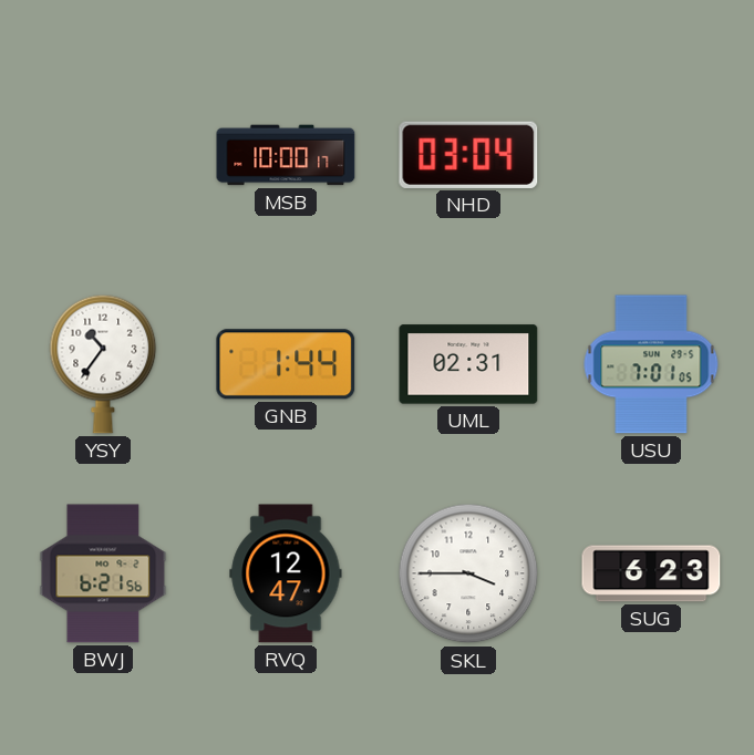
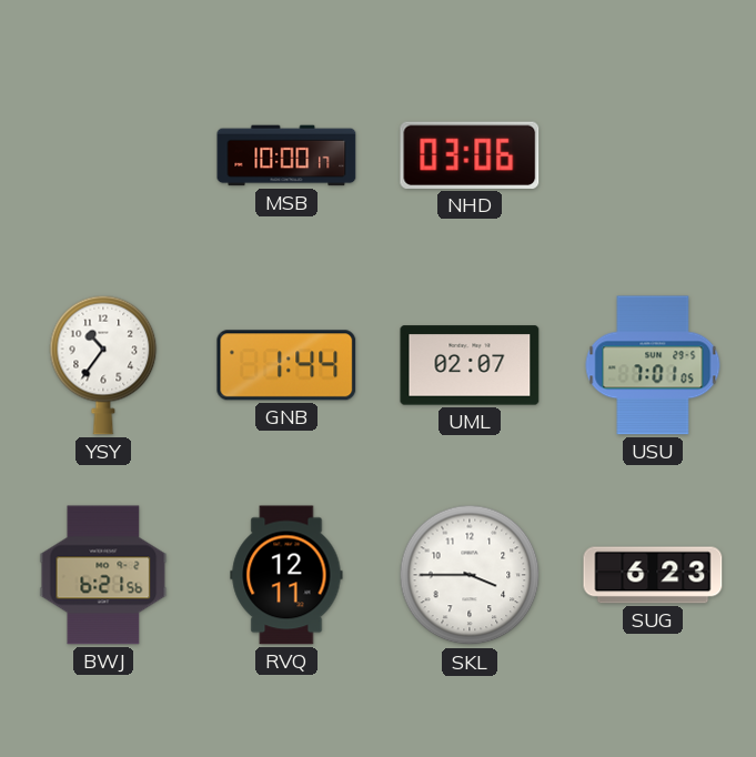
NHD: 03:04 -> 03:06 (470, 155)
UML: 02:31 -> 02:07 (470, 365)
RVQ: 12:47 -> 12:11 (286, 575)
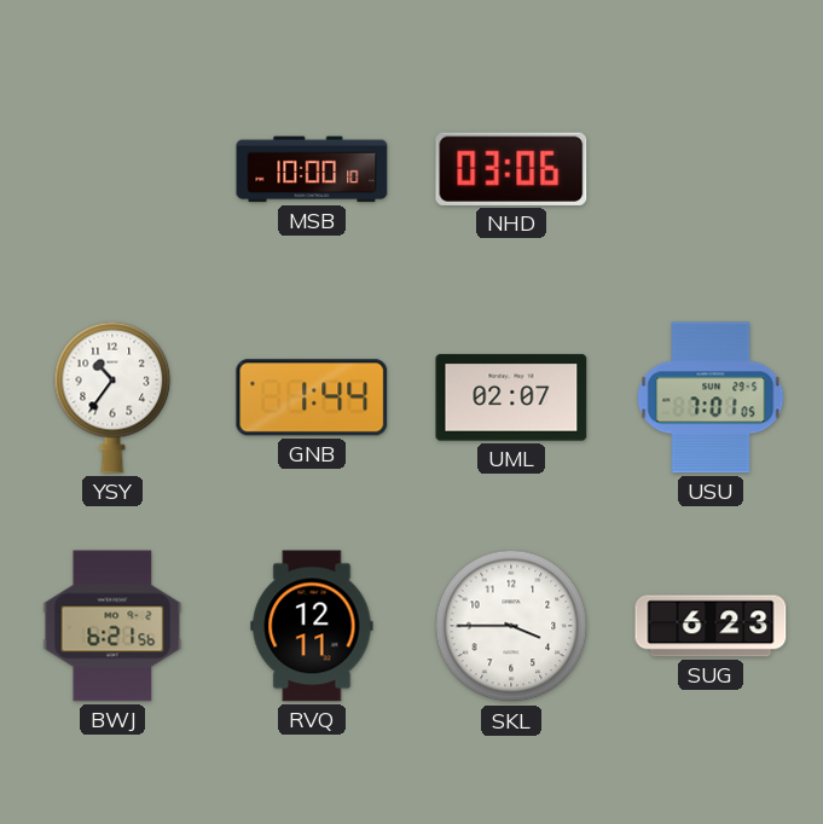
MSB: 10:00:17 -> 10:00:10 (312, 169)
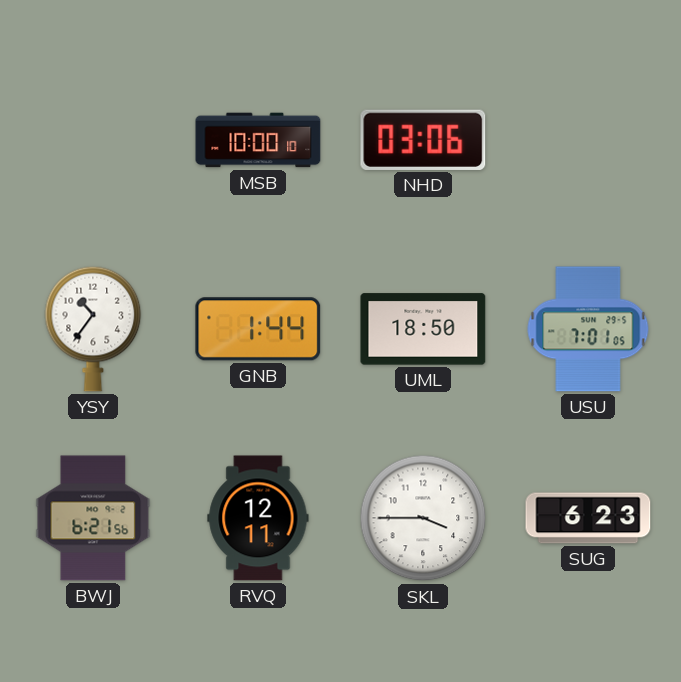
UML: 02:07 -> 18:50 (423, 329)
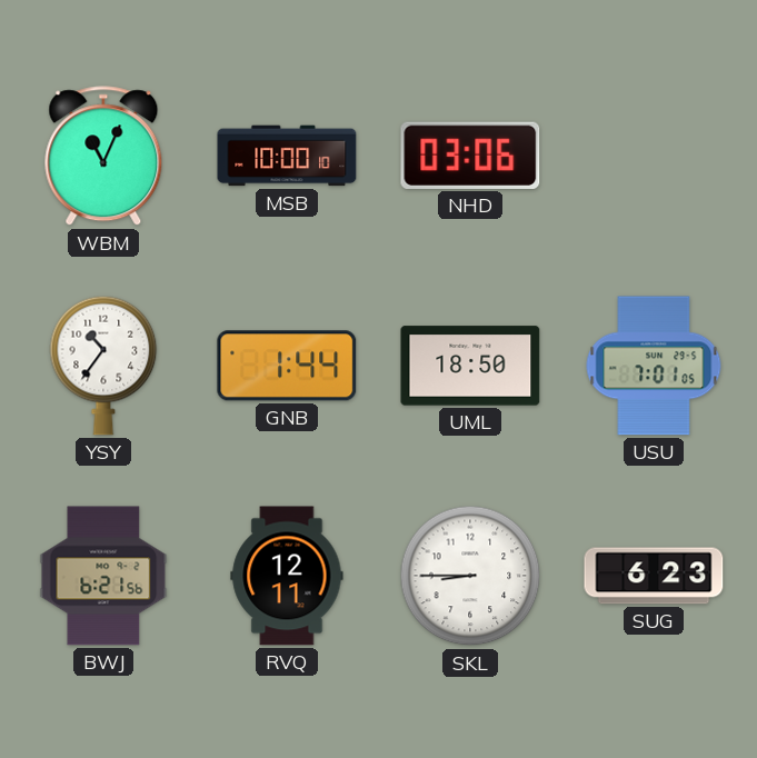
WBM: none -> 11:04 (103, 157)
SKL: 3:45 -> 8:45 (470, 576)
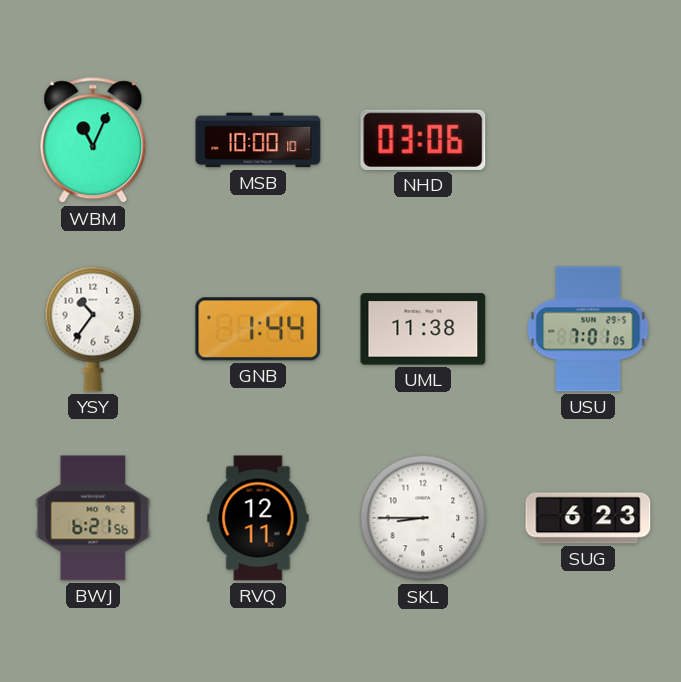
UML: 18:50 -> 11:38 (423, 329)
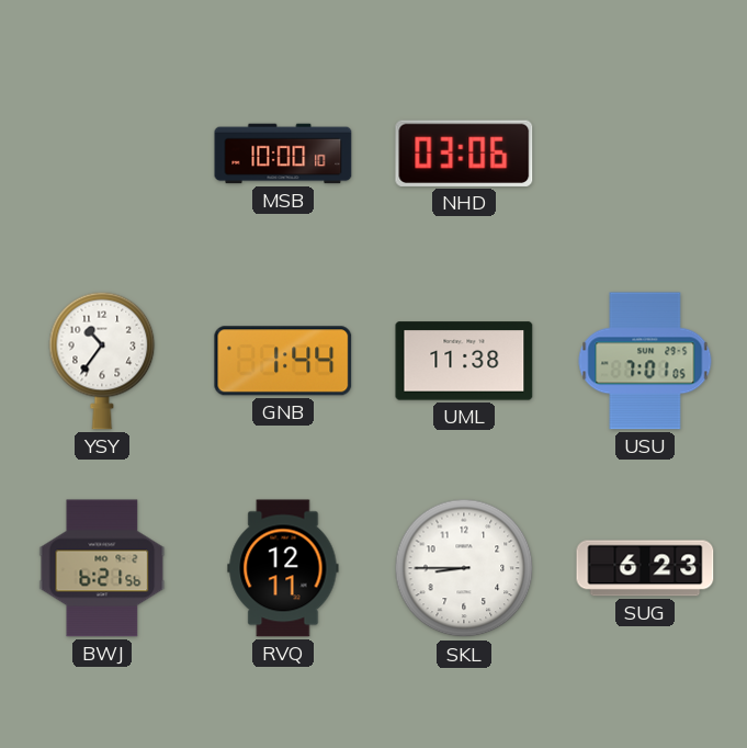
WBM: 11:04 -> none (93, 141)
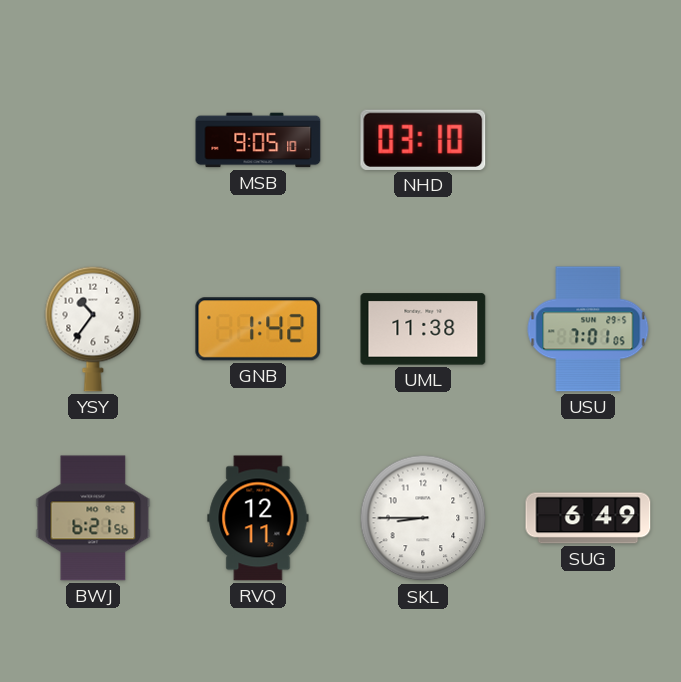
MSB: 10:00 -> 9:05 (258, 140)
NHD: 03:06 -> 03:10 (423, 140)
GNB: 1:44 -> 1:42 (258, 329)
SUG: 6:23 -> 6:49 (588, 518)
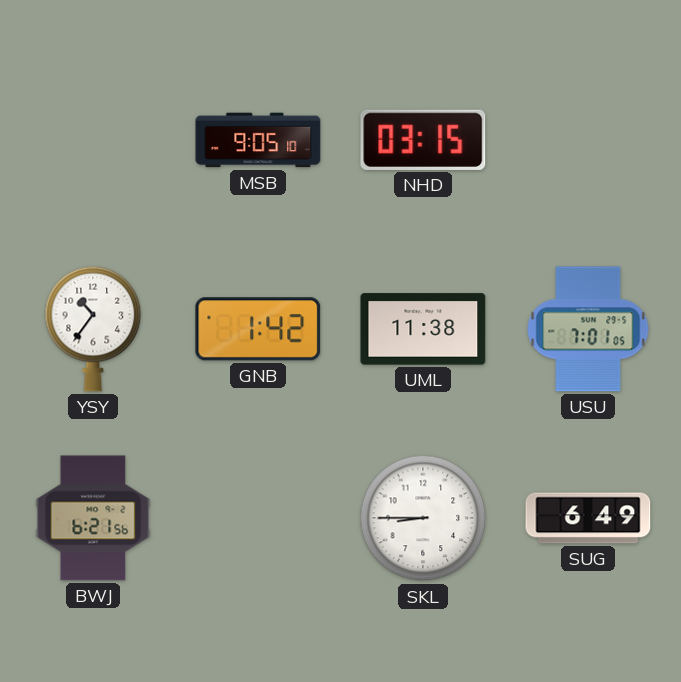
NHD: 03:10 -> 03:15 (423, 140)
RVQ: 12:11 -> none (258, 518)
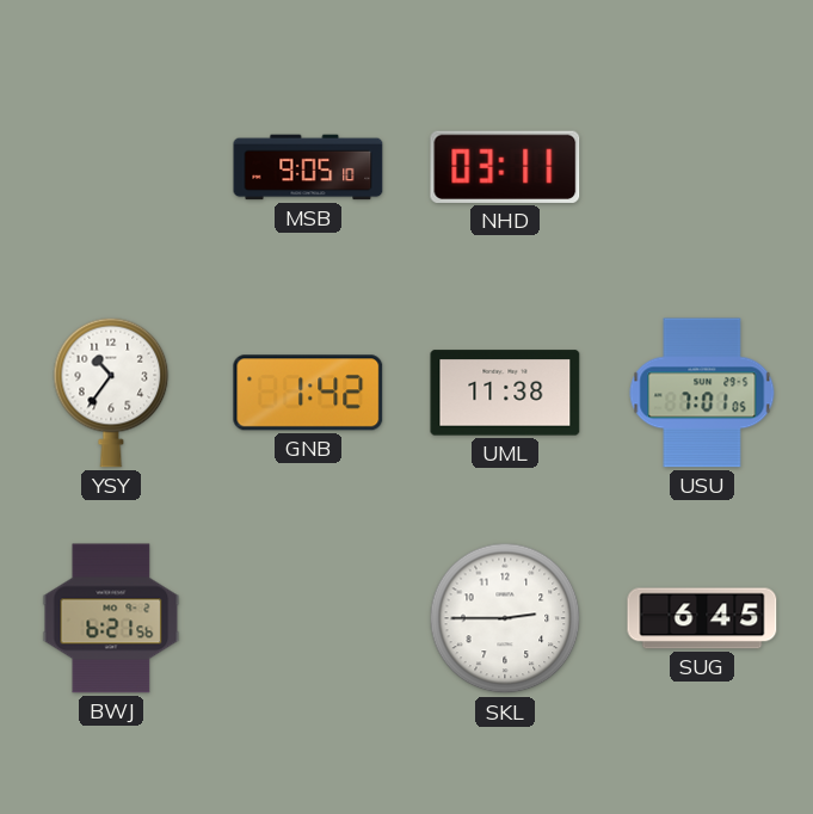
NHD: 03:15 -> 03:11 (505, 167)
SKL: 8:45 -> 2:45 (505, 618)
SUG: 6:49 -> 6:45 (702, 618)
